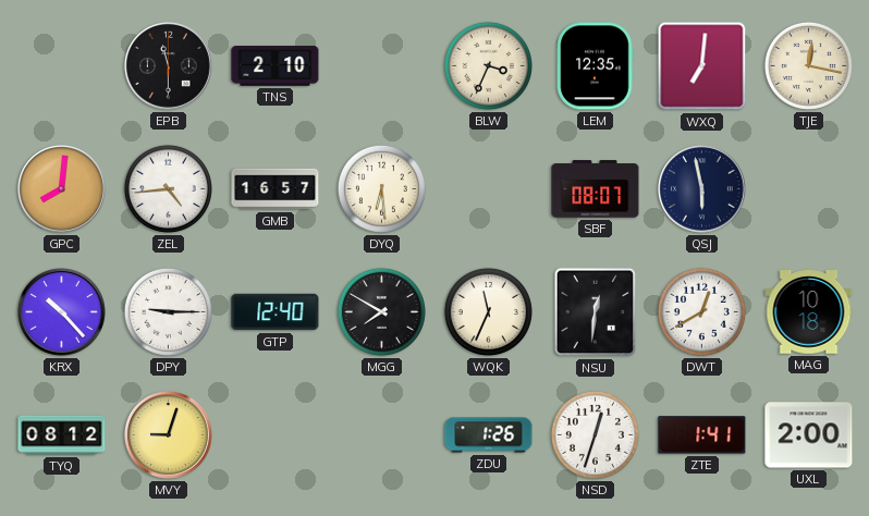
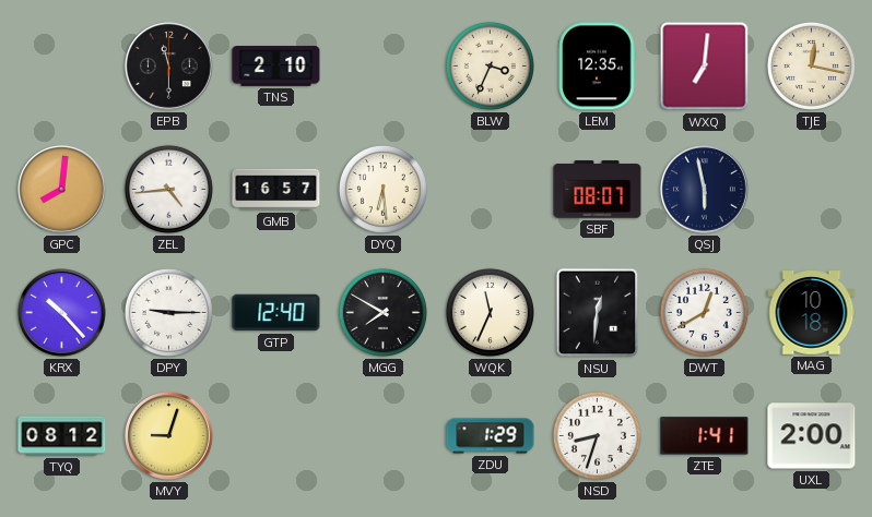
ZDU: 1:26 -> 1:29 (491, 436)
NSD: 12:33 -> 8:33 (597, 435)
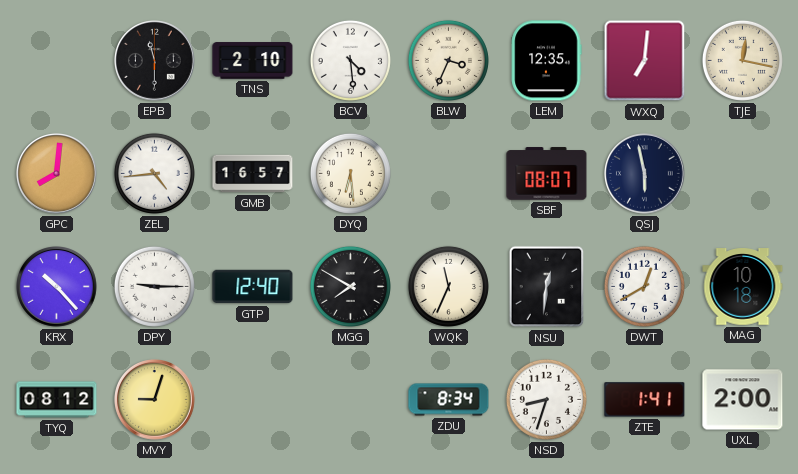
BCV: none -> 4:29 (350, 60)
ZDU: 1:29 -> 8:34 (449, 400)
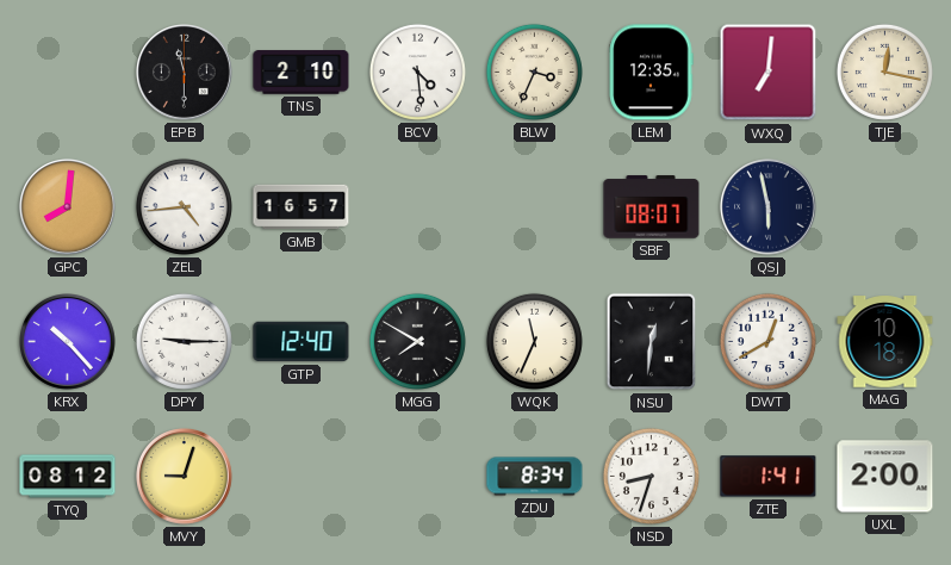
DYQ: 6:29 -> none (350, 173)
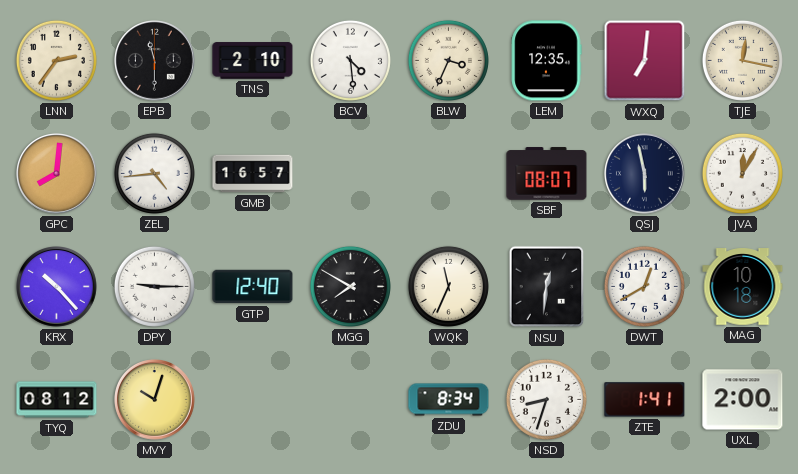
LNN: none -> 2:36 (56, 60)
JVA: none -> 12:05 (742, 173)
MVY: 9:03 -> 10:03 (155, 400)
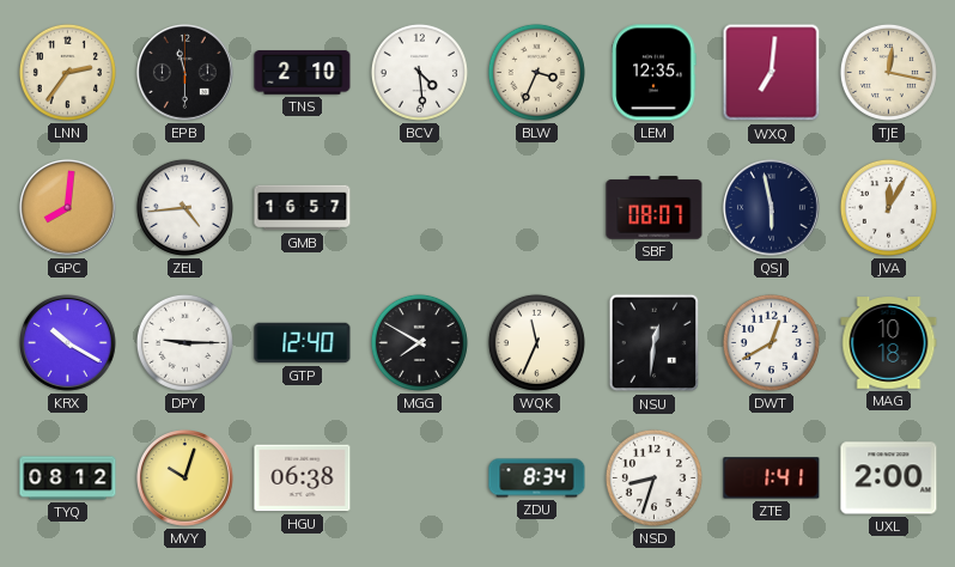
KRX: 10:23 -> 10:20 (68, 343)
HGU: none -> 06:38 (303, 478)
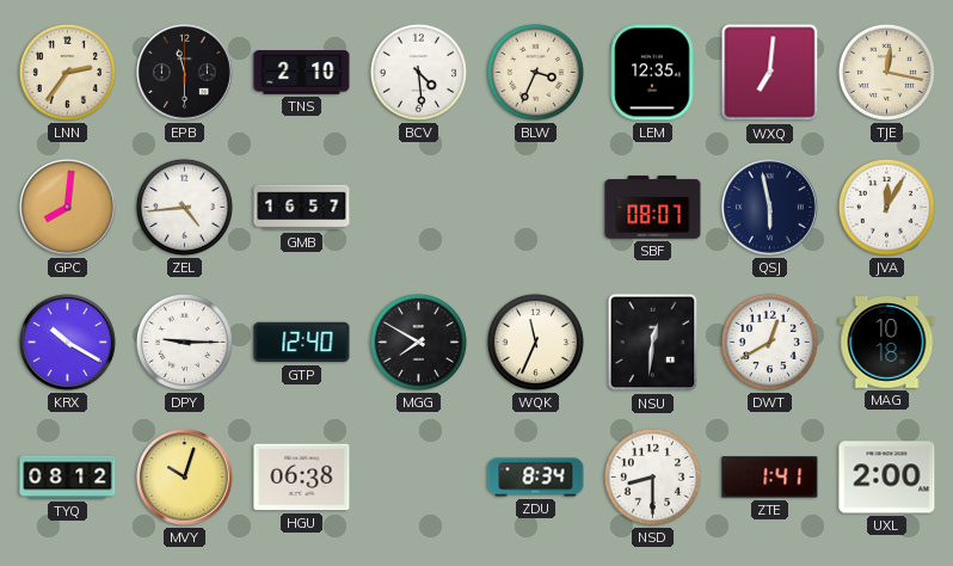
NSD: 8:33 -> 8:30 (652, 476)
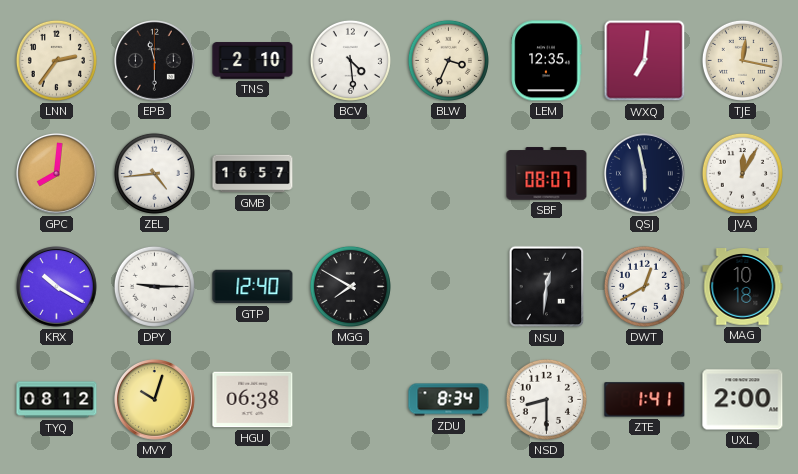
WQK: 11:34 -> none (535, 342)
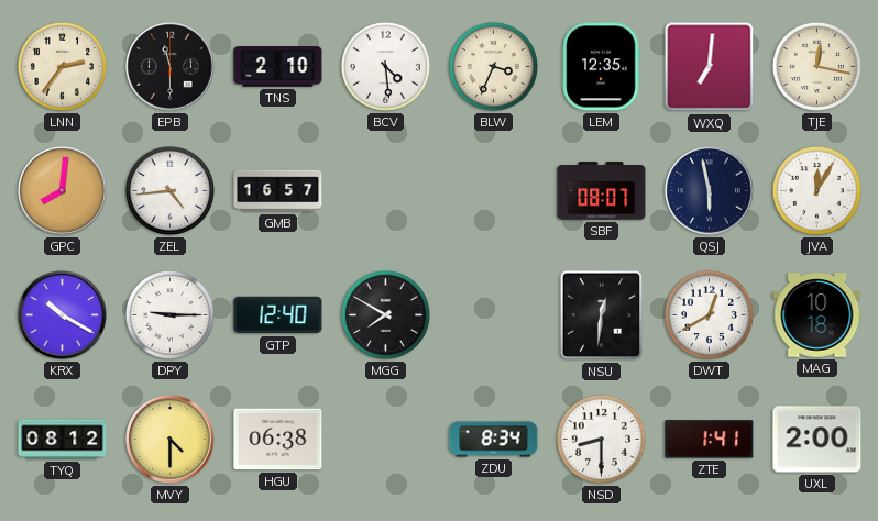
MVY: 10:03 -> 4:30 (171, 440)
